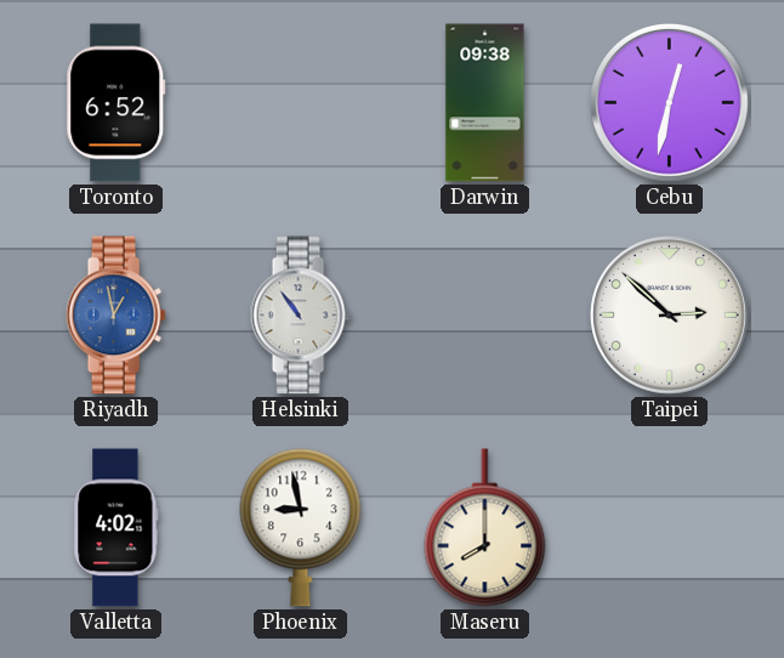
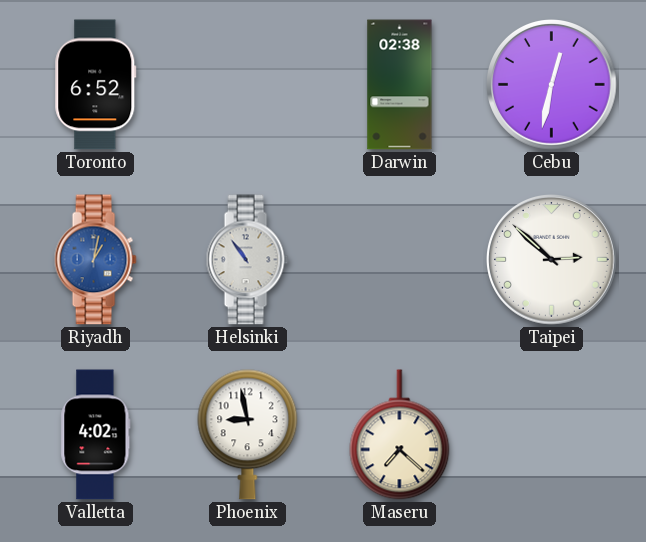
Darwin: 09:38 -> 02:38 (400, 85)
Riyadh: 12:58 -> 1:02 (95, 260)
Maseru: 8:00 -> 7:22 (400, 435)
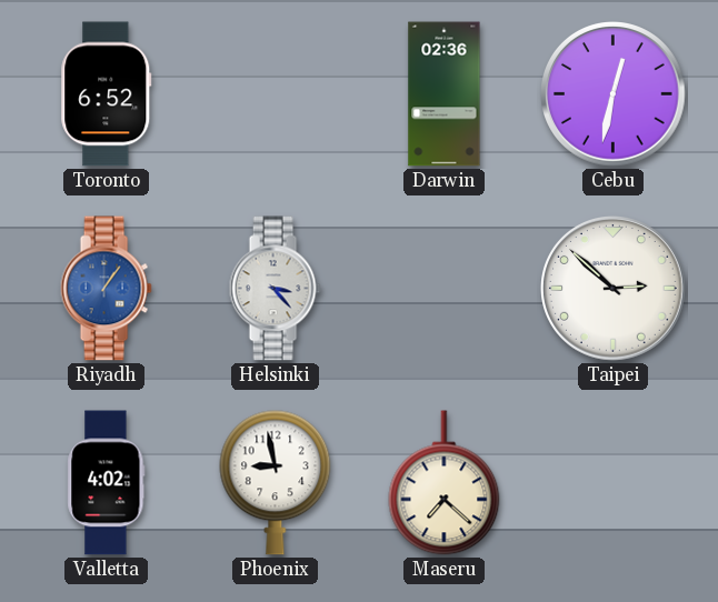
Darwin: 02:38 -> 02:36 (445, 94)
Riyadh: 1:02 -> 1:06 (106, 289)
Helsinki: 10:54 -> 3:23 (275, 289)
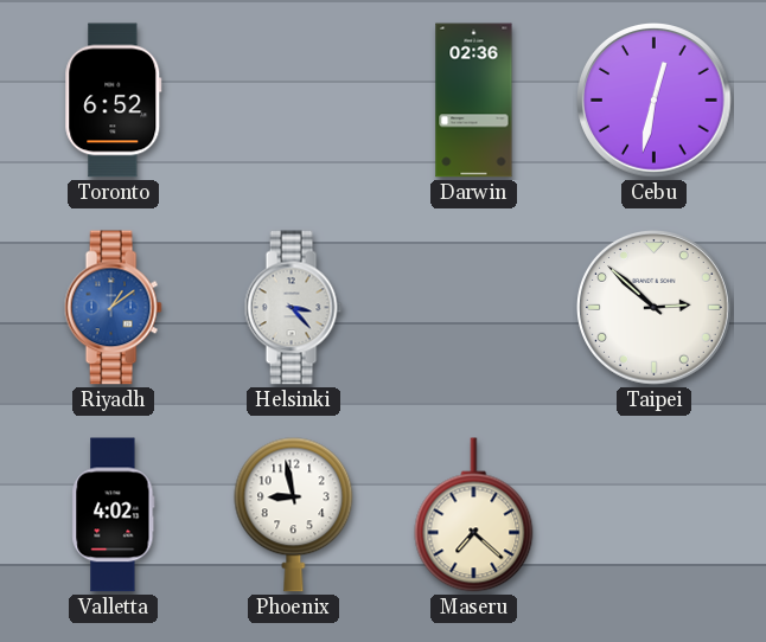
Riyadh: 1:06 -> 1:09 (113, 308)
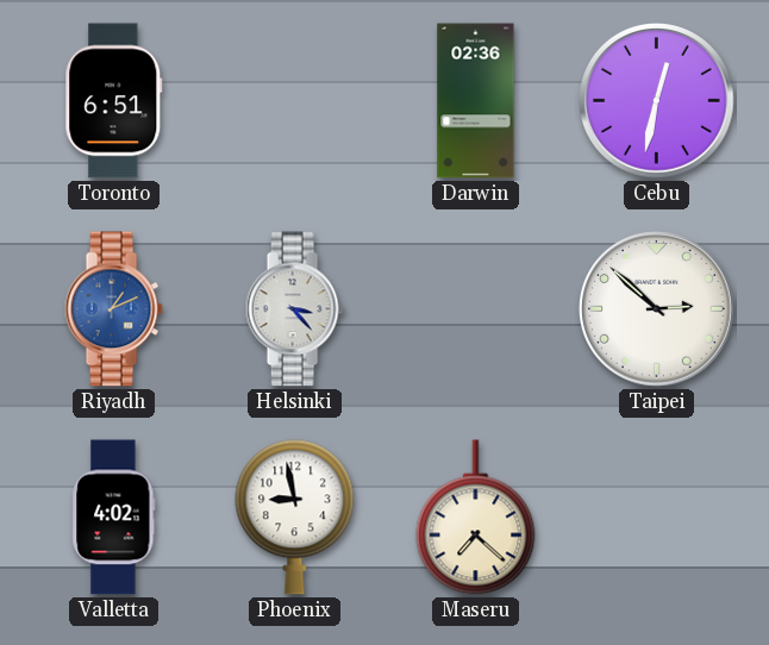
Toronto: 6:52 -> 6:51 (114, 101)
Riyadh: 1:09 -> 1:11 (113, 309)
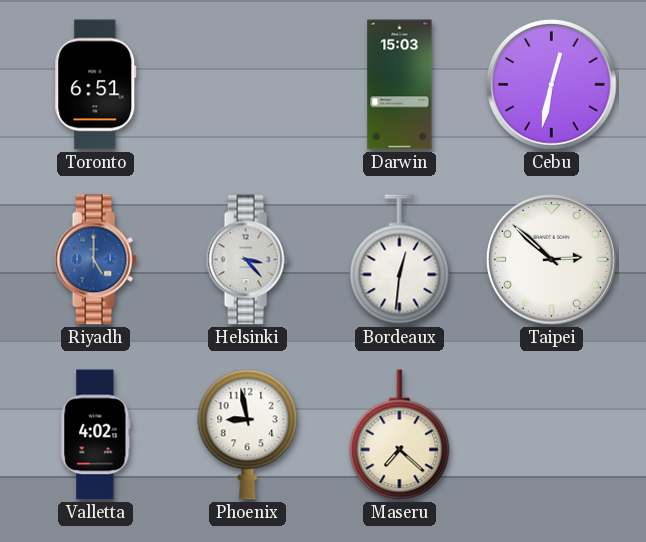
Darwin: 02:36 -> 15:03 (400, 85)
Riyadh: 1:11 -> 5:00 (95, 260)
Bordeaux: none -> 12:31 (400, 260)
